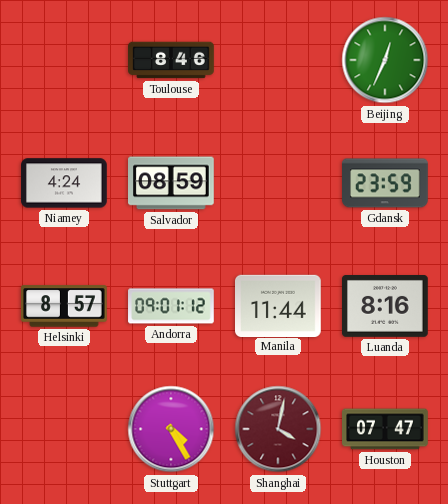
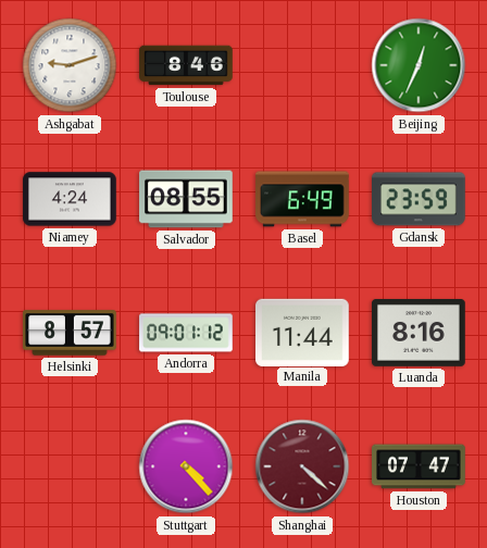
Ashgabat: none -> 9:12 (70, 65)
Salvador: 08:59 -> 08:55 (187, 199)
Basel: none -> 6:49 (302, 199)
Stuttgart: 4:25 -> 4:23 (186, 466)
Shanghai: 4:02 -> 4:22 (302, 466)
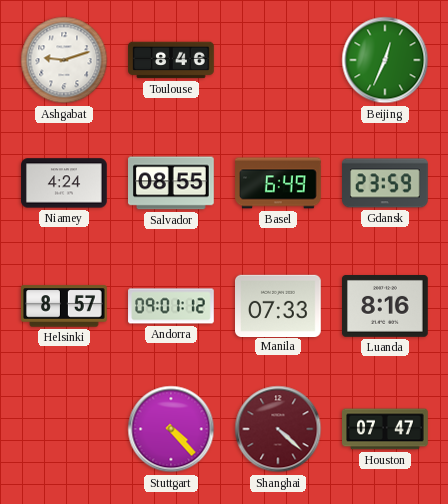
Manila: 11:44 -> 07:33 (279, 305)
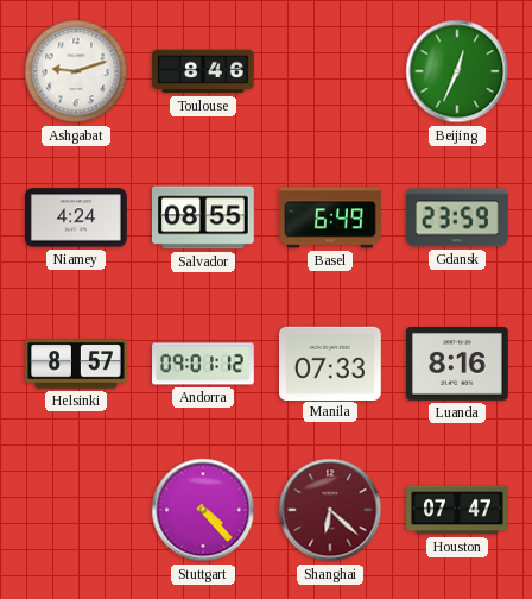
Shanghai: 4:22 -> 6:22 (330, 510)
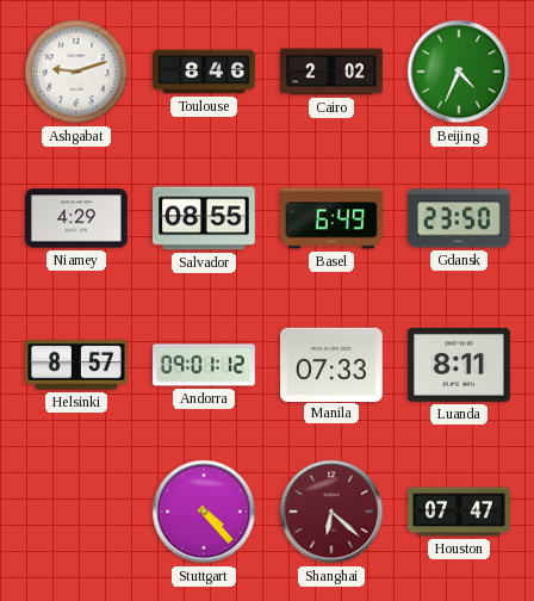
Cairo: none -> 2:02 (331, 72)
Beijing: 12:34 -> 4:34 (459, 72)
Niamey: 4:24 -> 4:29 (76, 218)
Gdansk: 23:59 -> 23:50 (460, 218)
Luanda: 8:16 -> 8:11 (460, 366)
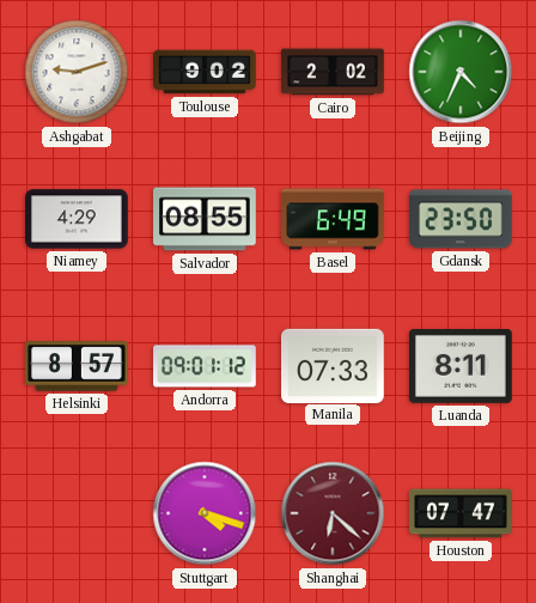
Toulouse: 8:46 -> 9:02 (205, 72)
Stuttgart: 4:23 -> 4:18 (205, 513)
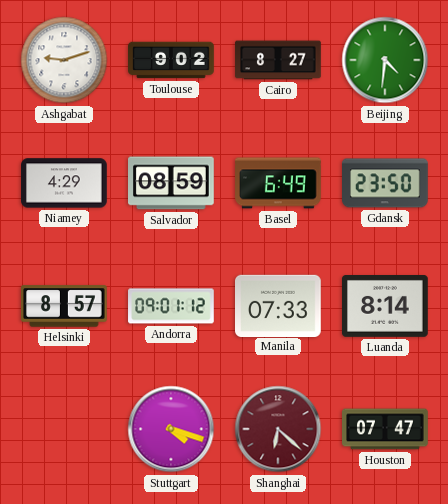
Cairo: 2:02 -> 8:27 (278, 60)
Beijing: 4:34 -> 4:31 (385, 60)
Salvador: 08:55 -> 08:59 (172, 183)
Luanda: 8:11 -> 8:14 (386, 307)
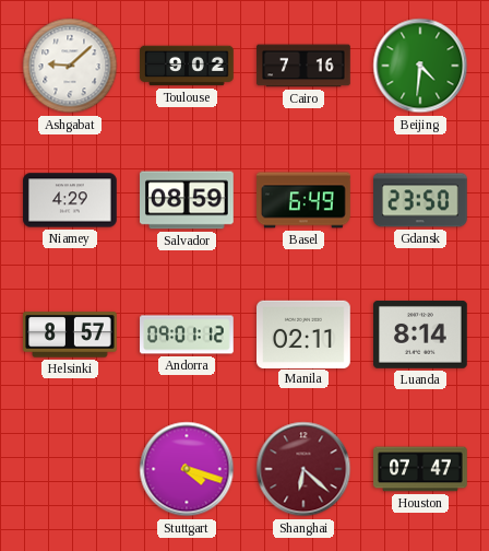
Ashgabat: 9:12 -> 9:08 (70, 66)
Cairo: 8:27 -> 7:16 (303, 66)
Manila: 07:33 -> 02:11 (305, 333)
